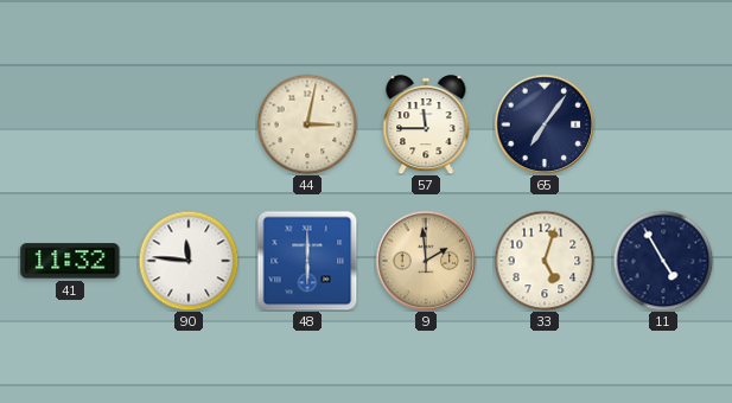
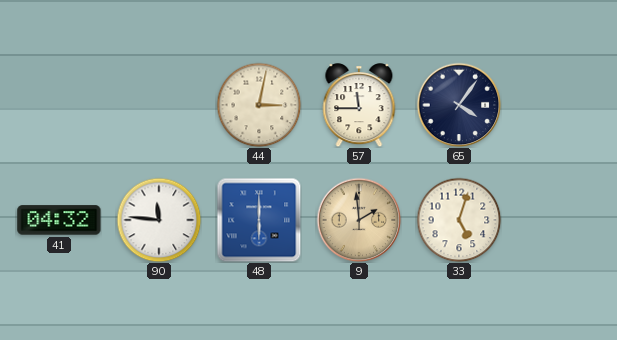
65: 7:06 -> 4:06 (459, 105)
41: 11:32 -> 04:32 (59, 220)
11: 4:55 -> none (663, 261)
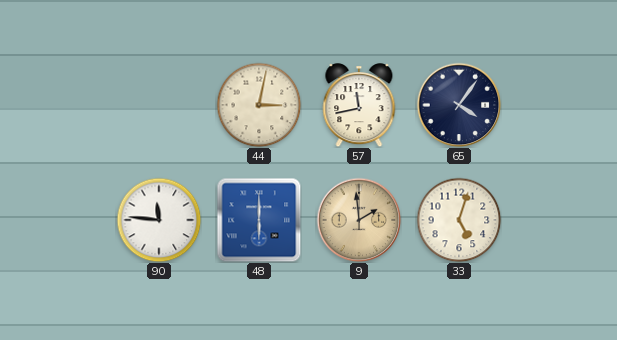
57: 11:45 -> 11:43 (359, 105)
41: 04:32 -> none (59, 220)
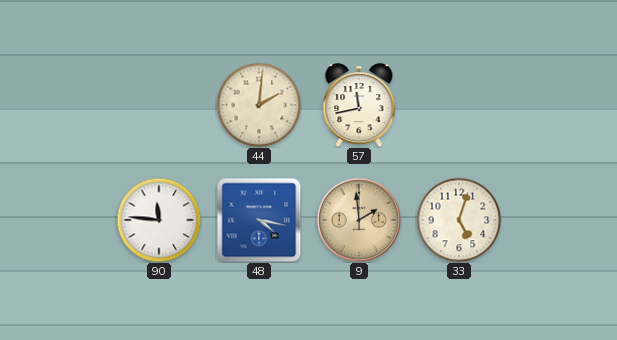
44: 3:02 -> 2:01 (259, 105)
65: 4:06 -> none (459, 105)
48: 6:00 -> 4:17 (259, 220)
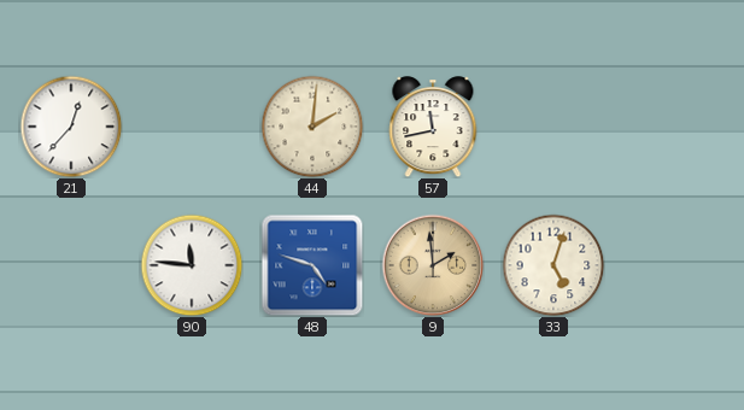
21: none -> 12:37 (71, 127)
48: 4:17 -> 4:48 (312, 265)
